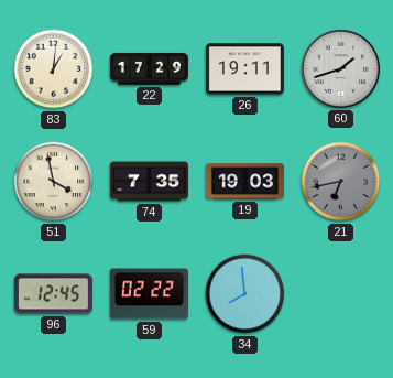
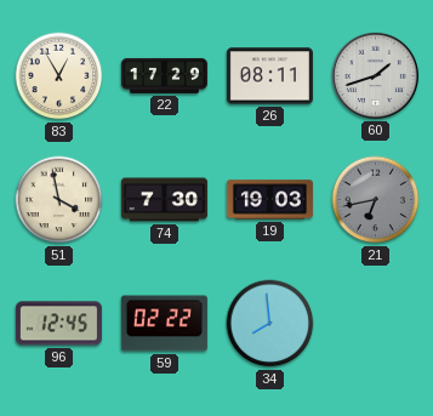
83: 1:01 -> 12:55 (59, 76)
26: 19:11 -> 08:11 (269, 76)
74: 7:35 -> 7:30 (164, 200)
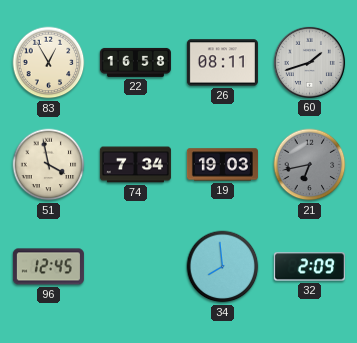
22: 17:29 -> 16:58 (135, 62)
74: 7:30 -> 7:34 (135, 165)
59: 02:22 -> none (164, 324)
32: none -> 2:09 (309, 267)
